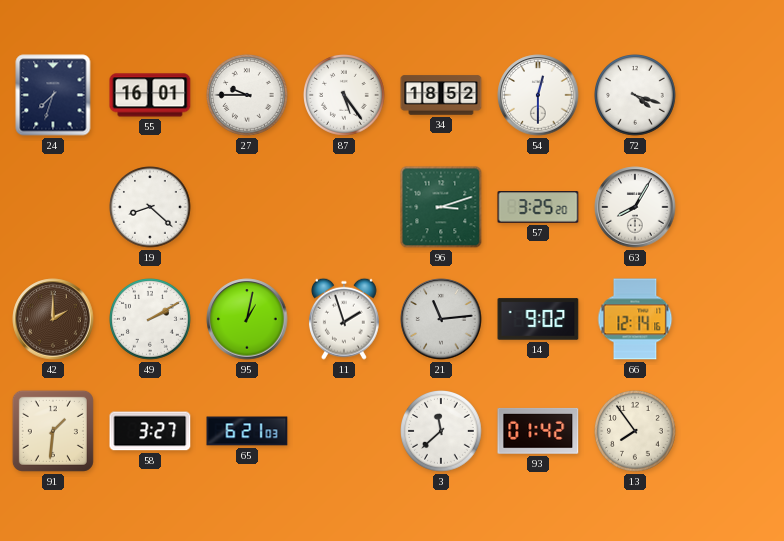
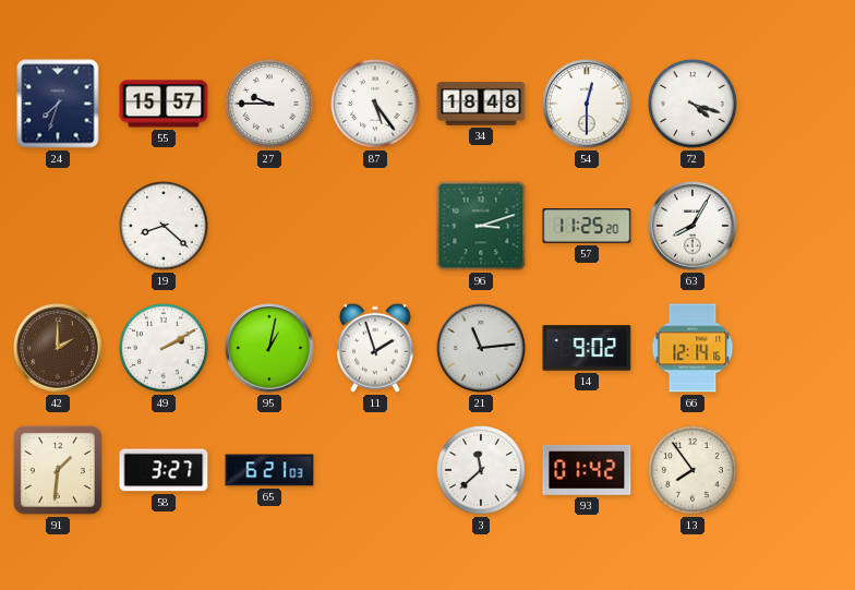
55: 16:01 -> 15:57 (164, 104)
34: 18:52 -> 18:48 (481, 104)
57: 3:25 -> 11:25 (587, 226)
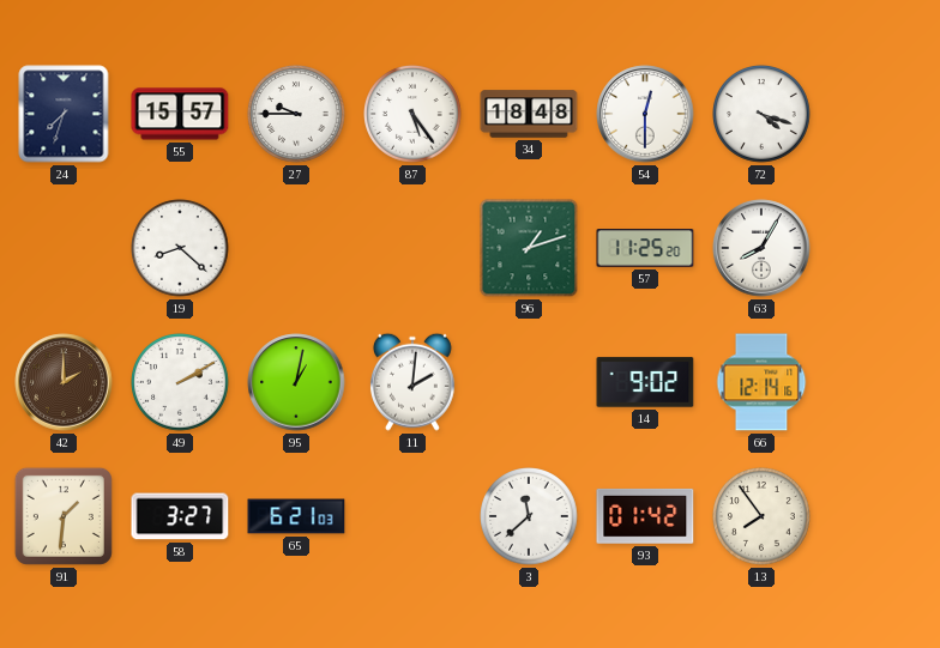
96: 3:12 -> 1:12 (529, 248)
11: 1:57 -> 2:01 (412, 382)
21: 11:14 -> none (481, 348)
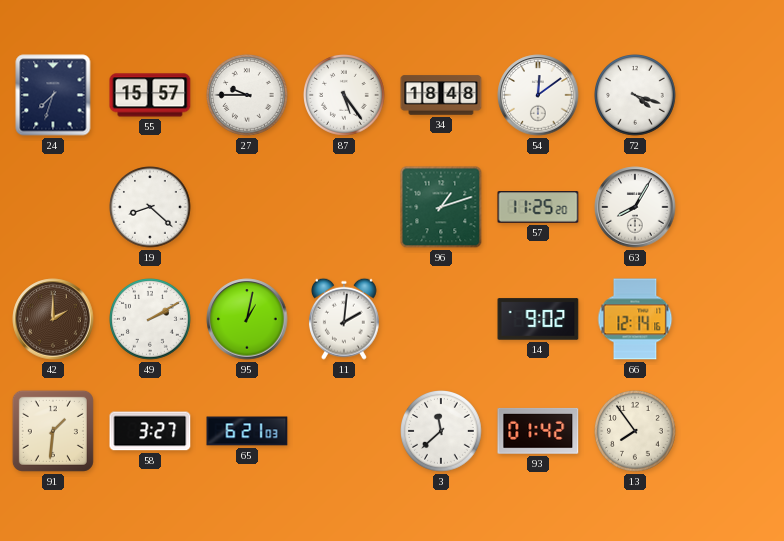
54: 12:30 -> 12:09 (538, 95)
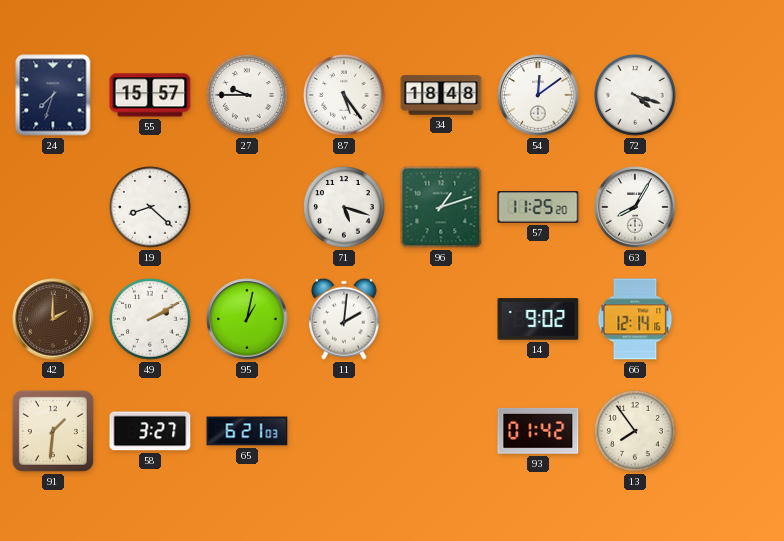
71: none -> 5:18 (345, 208)
3: 11:38 -> none (442, 432)
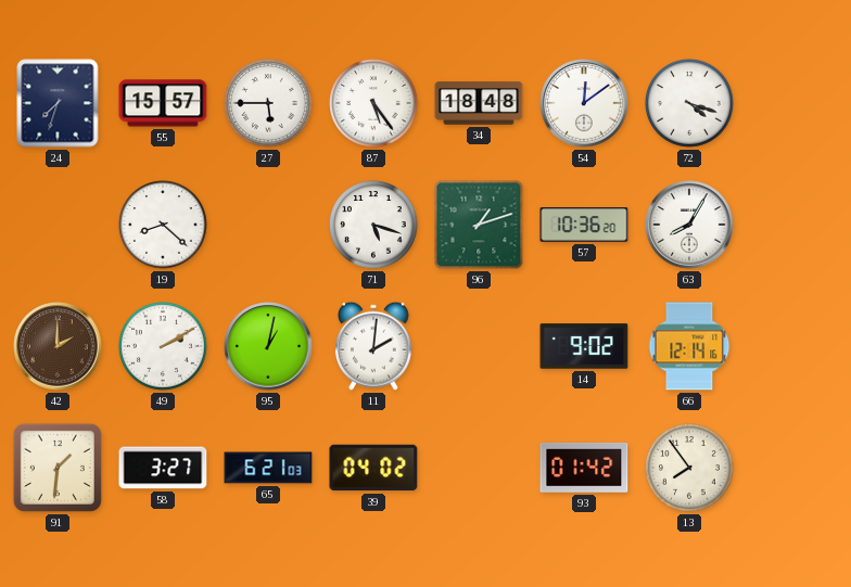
27: 9:45 -> 5:45 (269, 104)
57: 11:25 -> 10:36 (584, 225)
39: none -> 04:02 (373, 468)
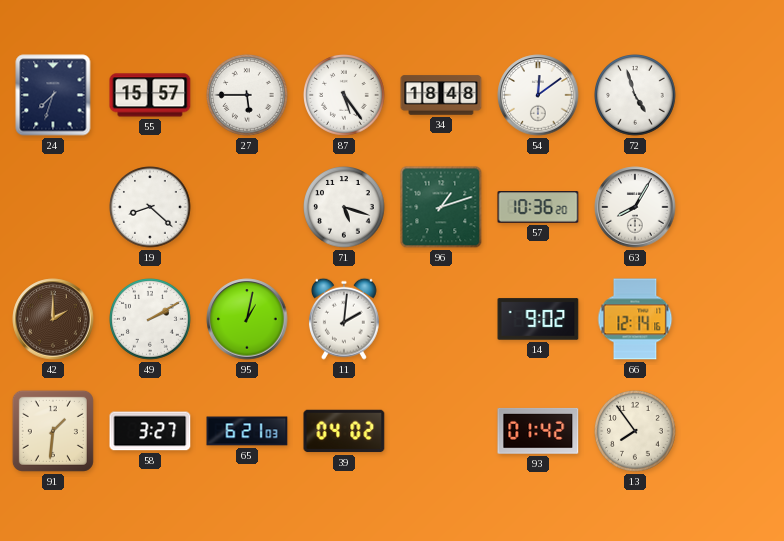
72: 4:18 -> 4:57 (636, 96)
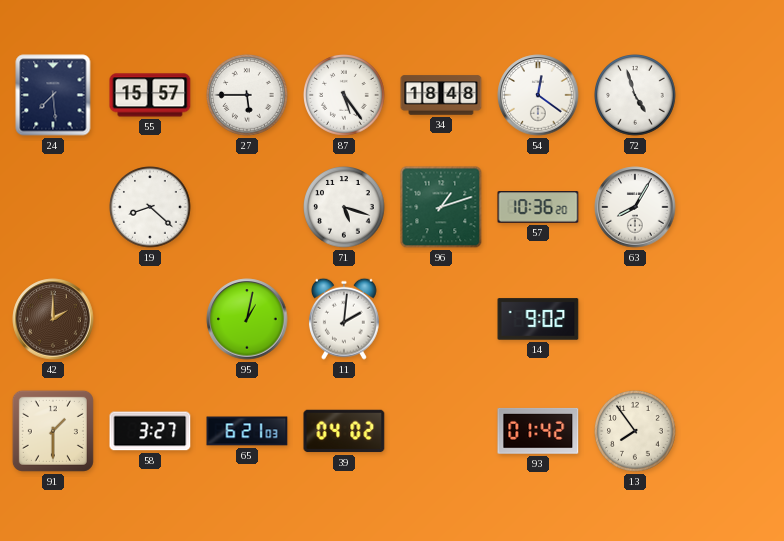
24: 7:33 -> 7:29 (53, 95)
54: 12:09 -> 12:21 (538, 95)
49: 2:10 -> none (151, 320)
66: 12:14 -> none (635, 319)
91: 1:31 -> 1:30 (53, 431)
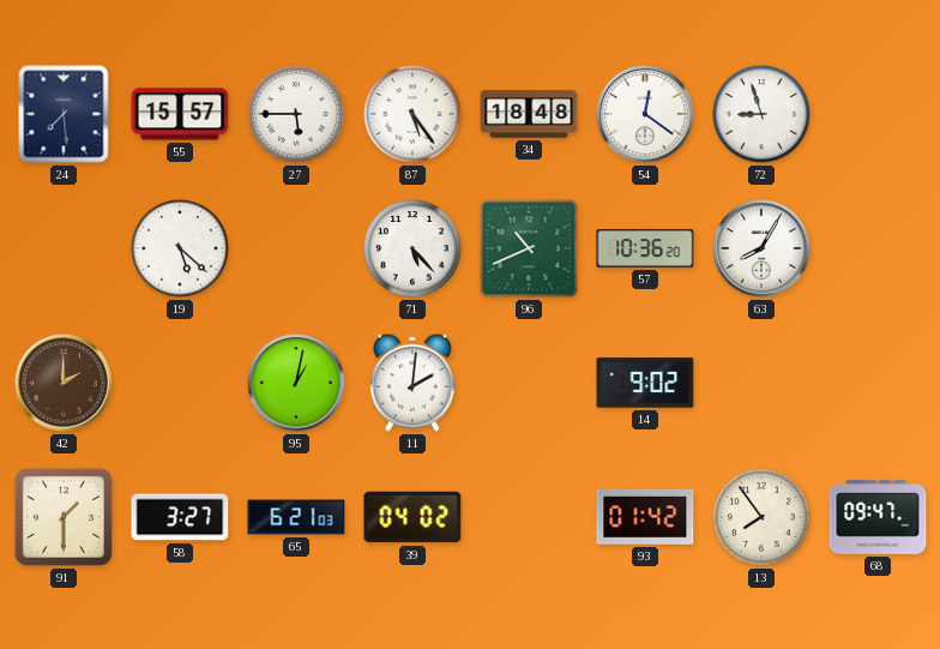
72: 4:57 -> 8:57 (763, 115)
19: 8:22 -> 5:22 (181, 250)
71: 5:18 -> 5:23 (414, 250)
96: 1:12 -> 10:41 (529, 248)
68: none -> 09:47 (878, 517)
